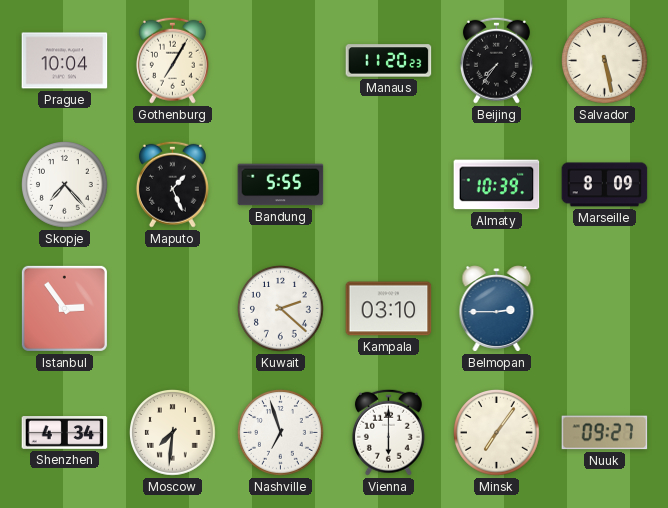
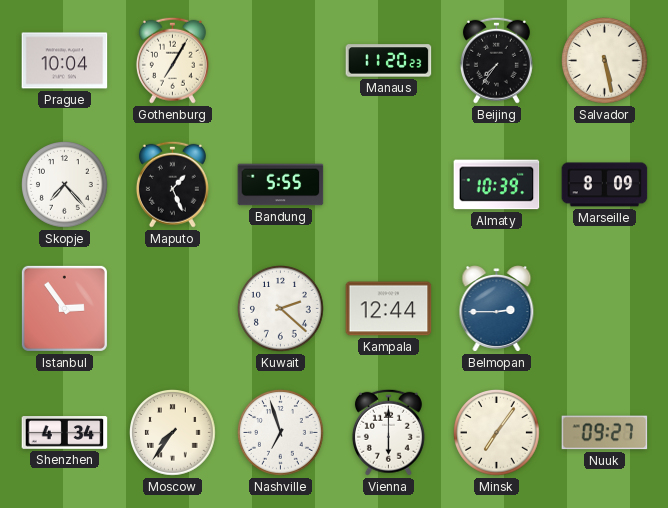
Kampala: 03:10 -> 12:44 (389, 309)
Moscow: 7:31 -> 7:36 (173, 433)
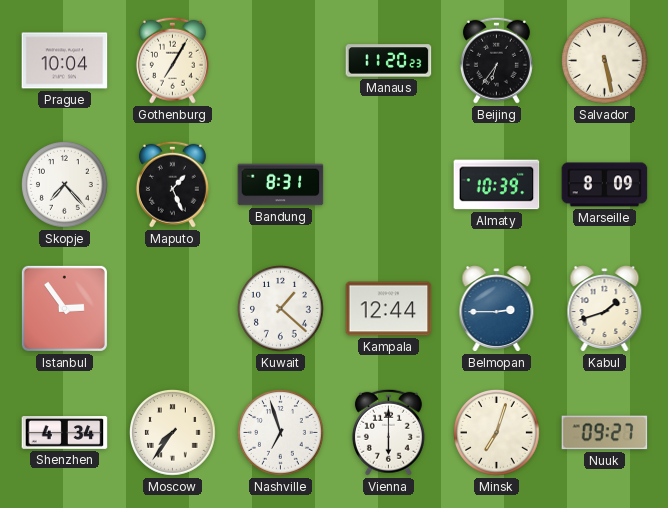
Beijing: 7:36 -> 6:36 (496, 60)
Bandung: 5:55 -> 8:31 (281, 185)
Kuwait: 2:22 -> 1:22 (281, 309)
Kabul: none -> 1:42 (605, 309)
Minsk: 7:06 -> 7:03 (497, 433)
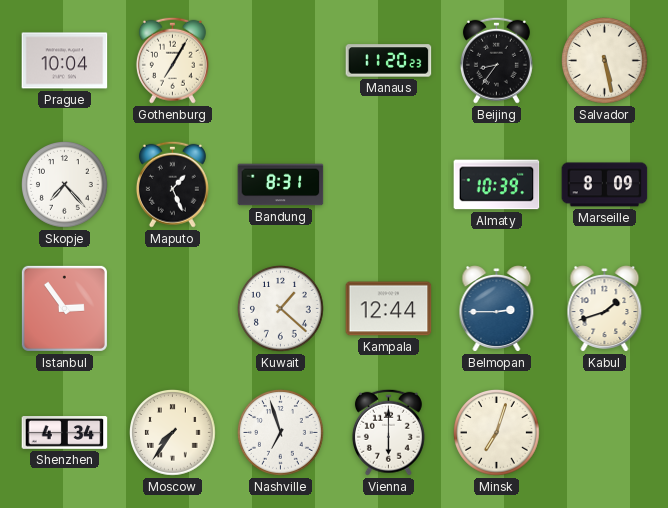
Beijing: 6:36 -> 8:36 (496, 60)
Nuuk: 09:27 -> none (605, 433)
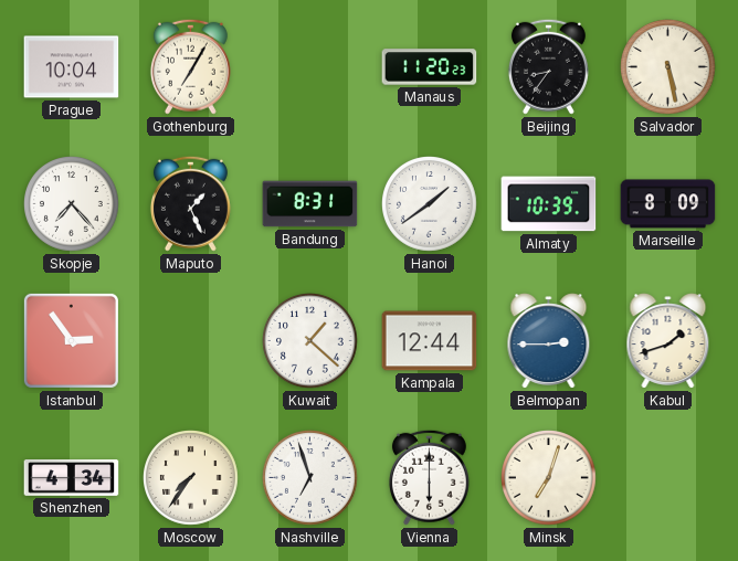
Hanoi: none -> 1:39 (430, 204)
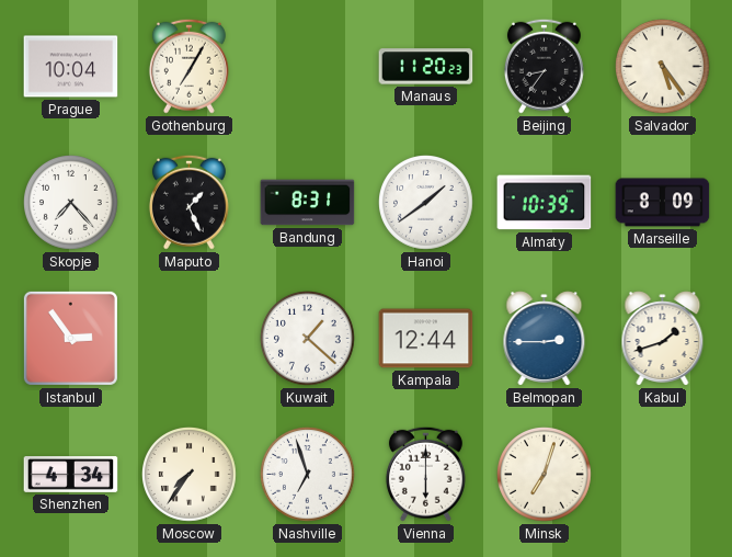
Salvador: 5:28 -> 5:24 (663, 67)
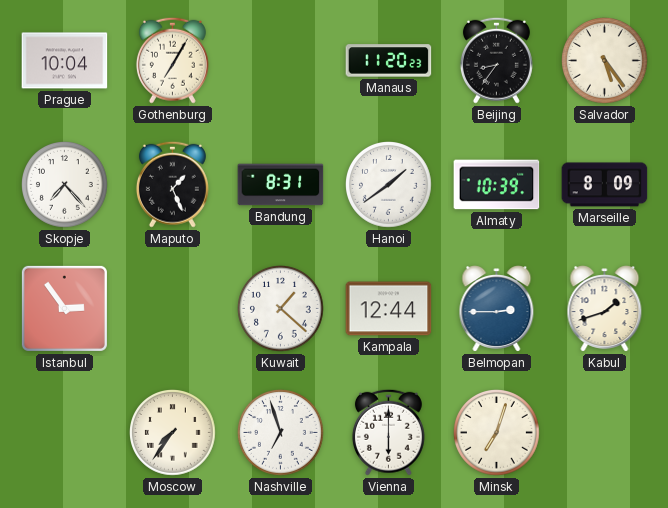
Shenzhen: 4:34 -> none (71, 475)
